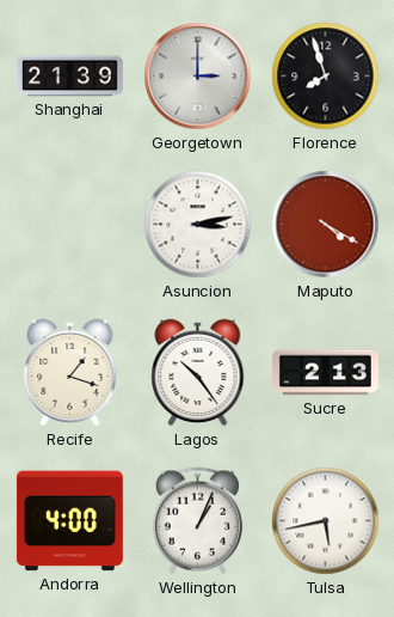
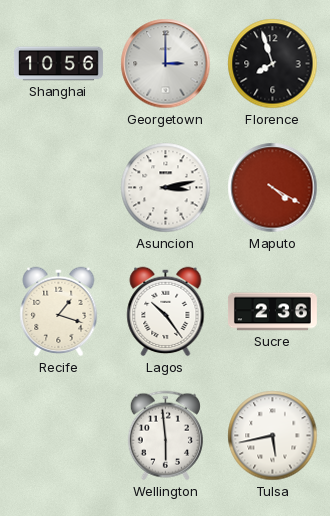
Shanghai: 21:39 -> 10:56 (58, 64)
Sucre: 2:13 -> 2:36 (272, 312)
Andorra: 4:00 -> none (69, 521)
Wellington: 1:04 -> 5:59 (165, 436)
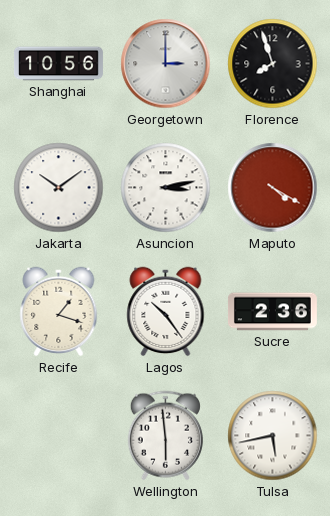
Jakarta: none -> 10:09 (59, 188)
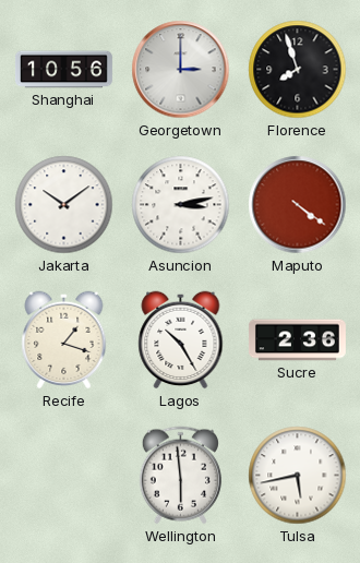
Maputo: 4:20 -> 4:21 (298, 205)
Lagos: 10:24 -> 10:25 (181, 340)
